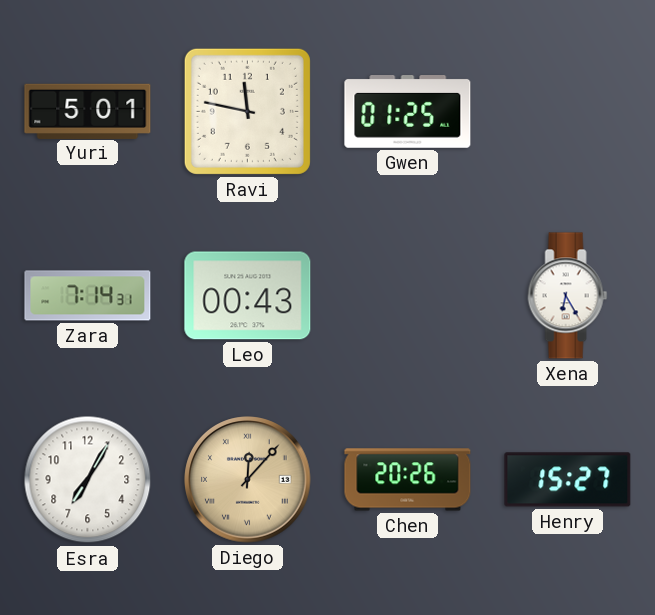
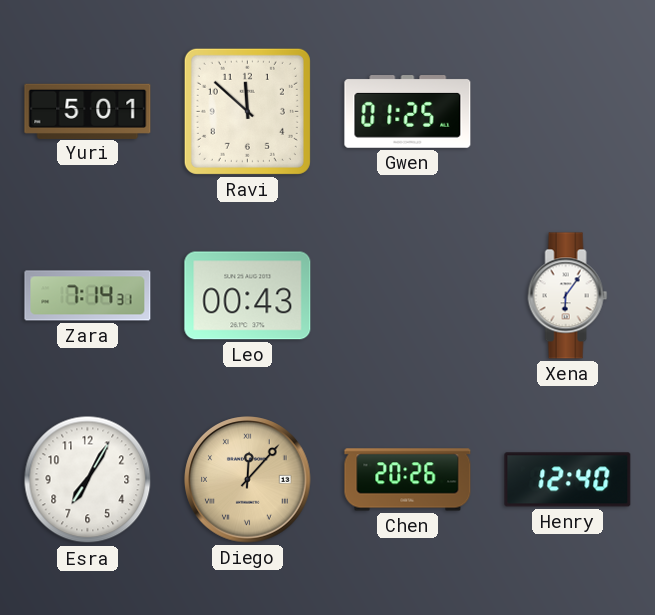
Ravi: 11:47 -> 11:52 (247, 111)
Xena: 6:25 -> 6:06 (568, 296)
Henry: 15:27 -> 12:40 (568, 480)
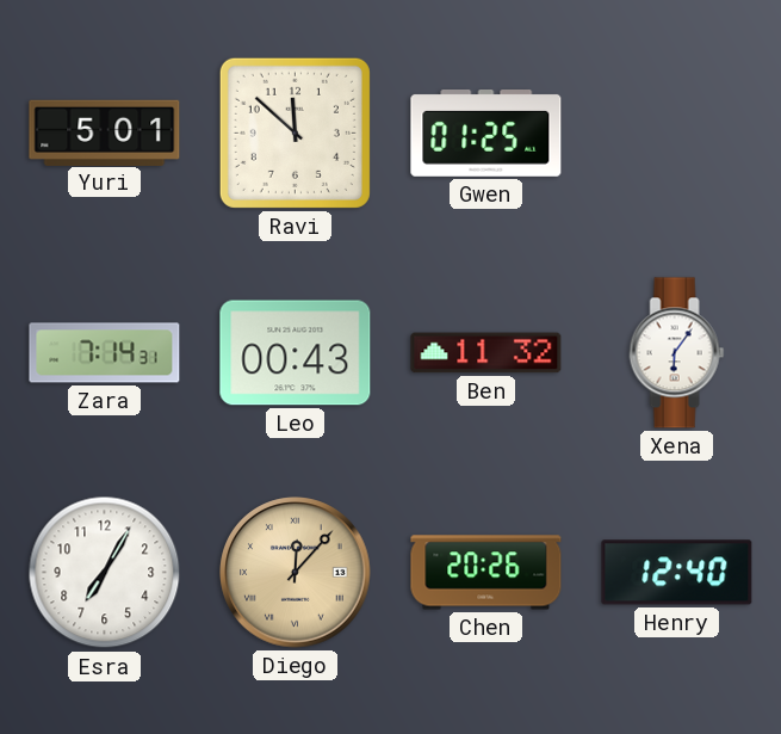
Ben: none -> 11:32 (486, 353)
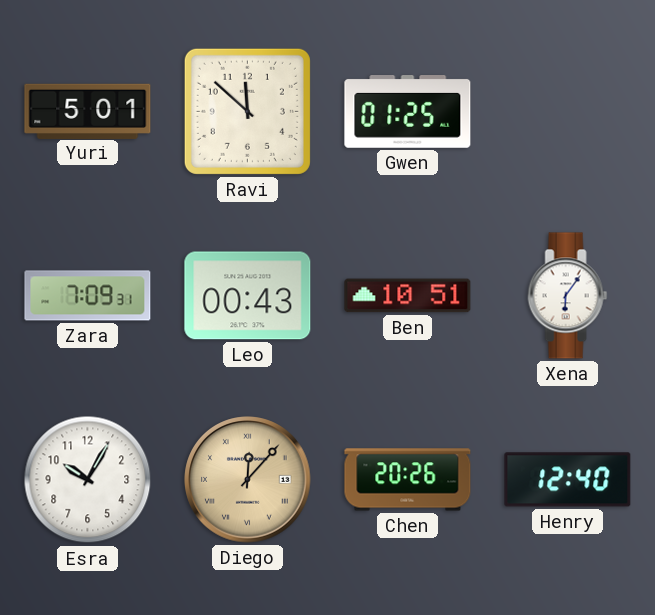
Zara: 7:14 -> 7:09 (88, 296)
Ben: 11:32 -> 10:51 (408, 296)
Esra: 7:05 -> 10:05 (88, 480)
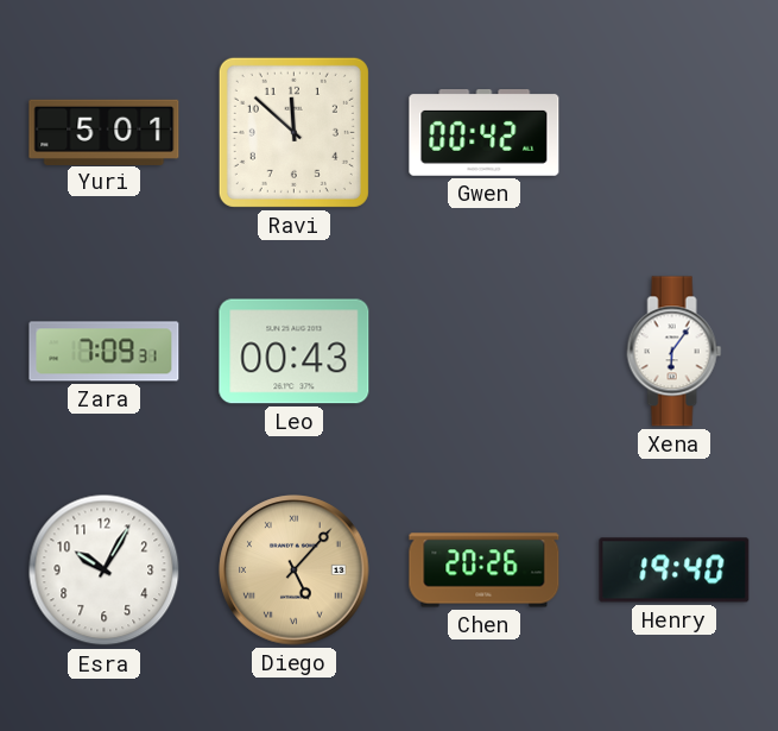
Gwen: 01:25 -> 00:42 (485, 133)
Ben: 10:51 -> none (408, 296)
Diego: 12:07 -> 5:07 (295, 571)
Henry: 12:40 -> 19:40 (675, 571)
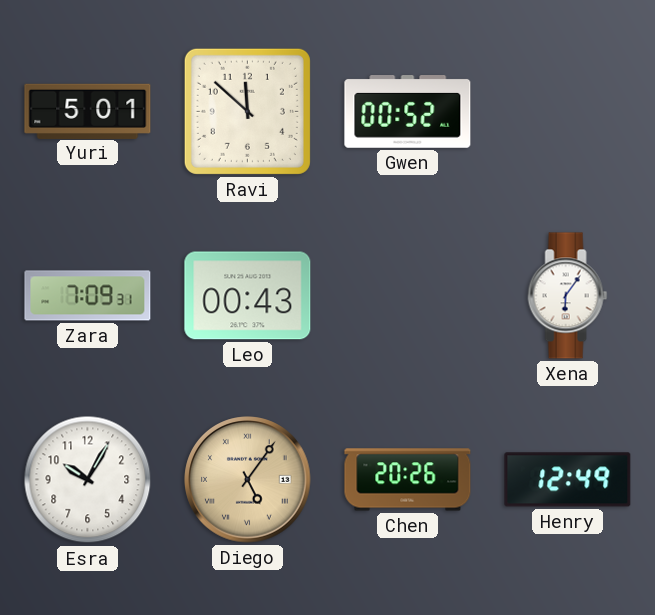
Gwen: 00:42 -> 00:52 (408, 112)
Diego: 5:07 -> 5:06 (248, 480)
Henry: 19:40 -> 12:49 (568, 480)
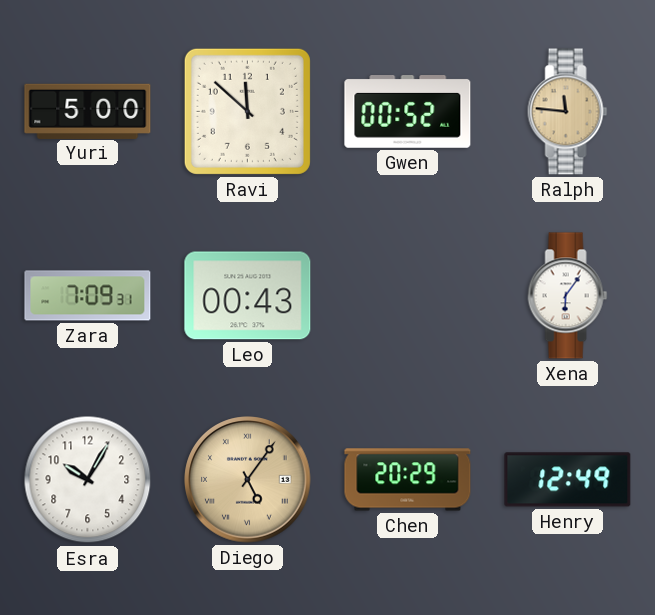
Yuri: 5:01 -> 5:00 (88, 111)
Ralph: none -> 11:46 (568, 112)
Chen: 20:26 -> 20:29 (408, 480)
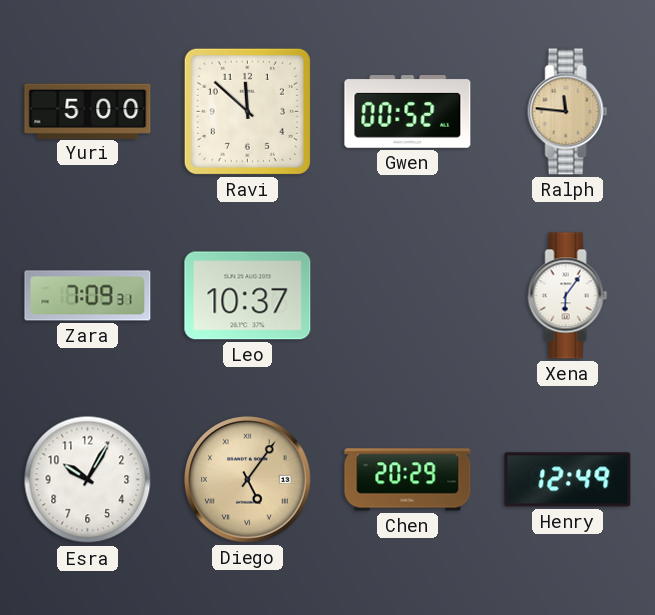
Leo: 00:43 -> 10:37 (248, 296)
